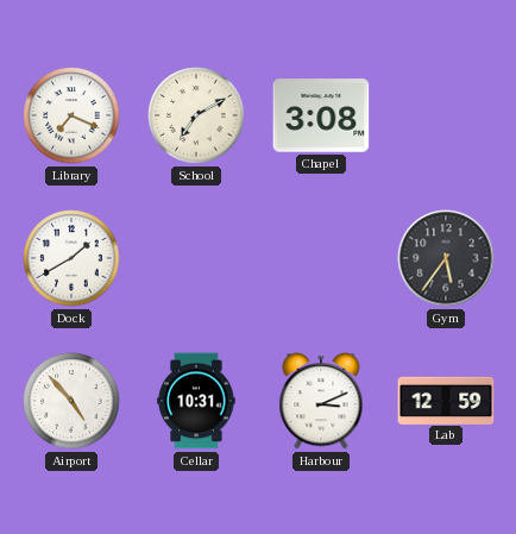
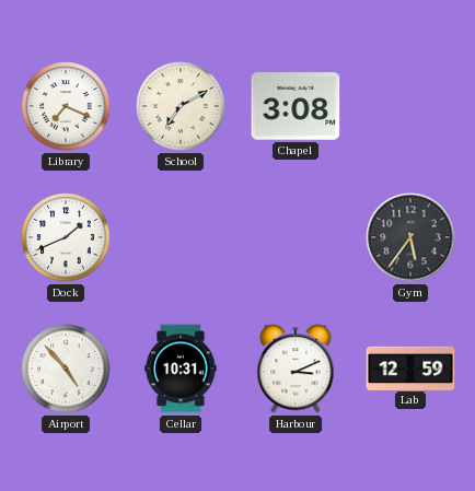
Dock: 1:40 -> 1:41 (66, 237)
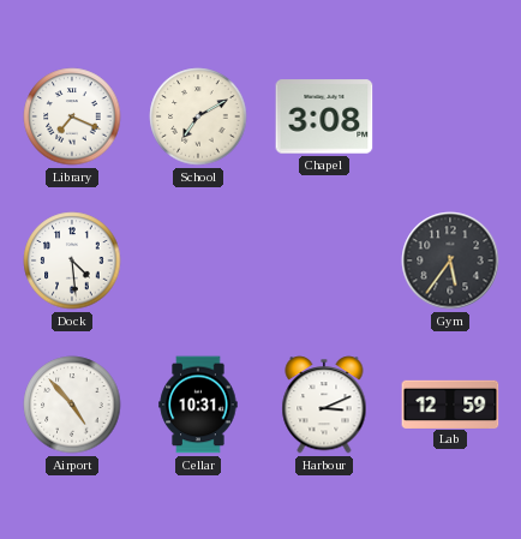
Dock: 1:41 -> 4:29 (72, 260)
